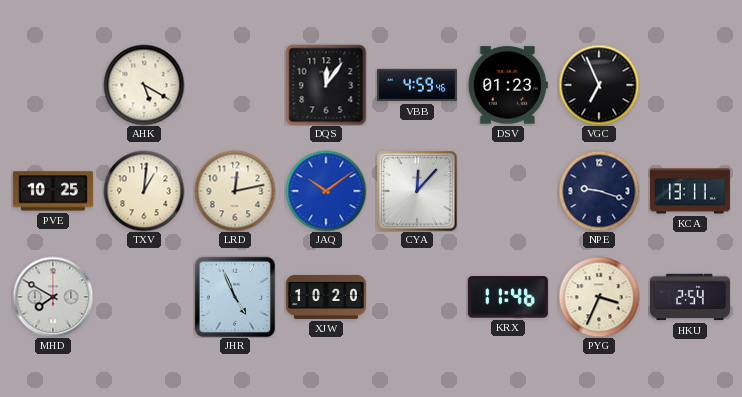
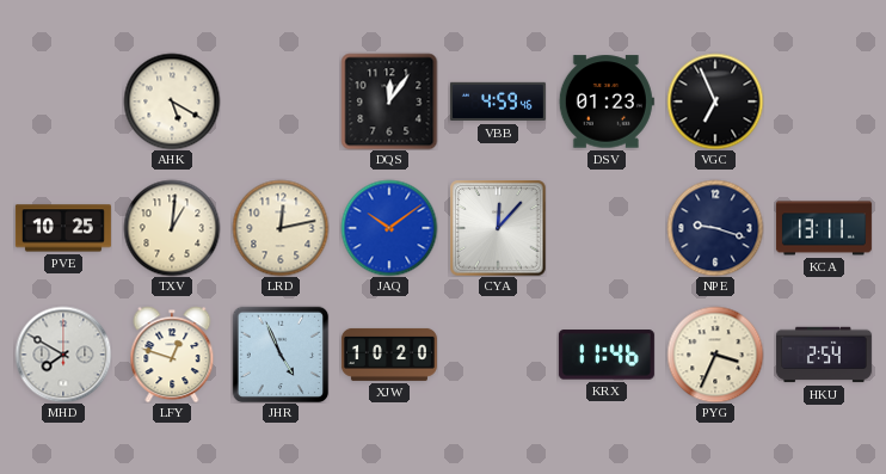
LFY: none -> 12:48 (172, 355)
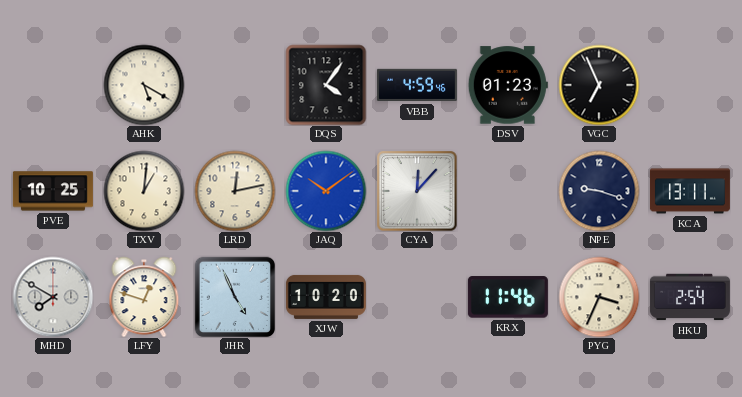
DQS: 12:06 -> 4:06 (326, 85)
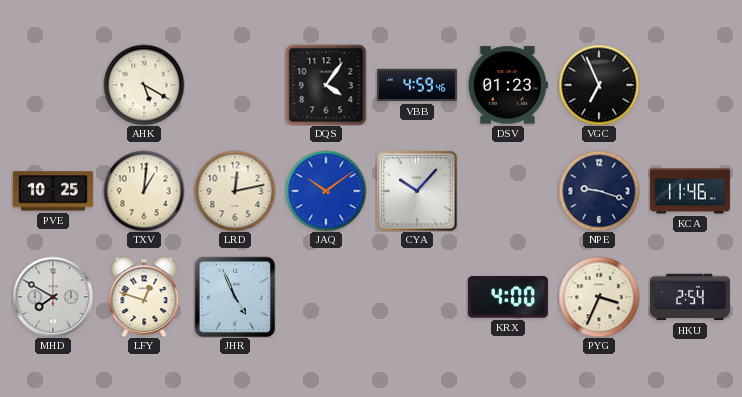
CYA: 12:07 -> 10:07 (417, 191)
KCA: 13:11 -> 11:46 (690, 191)
XJW: 10:20 -> none (326, 297)
KRX: 11:46 -> 4:00 (508, 297)
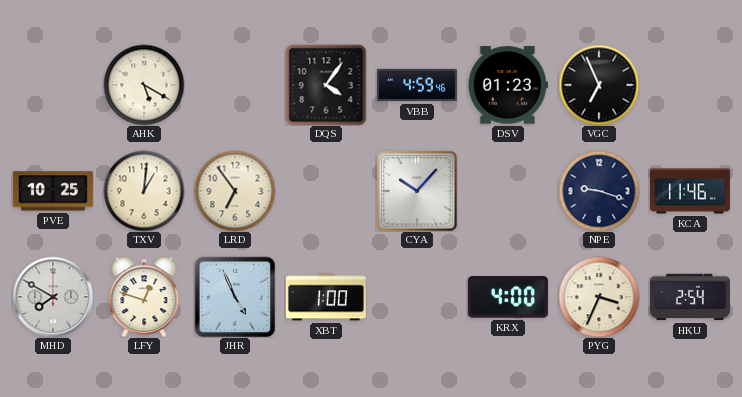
LRD: 12:13 -> 6:54 (235, 191)
JAQ: 10:09 -> none (326, 191)
XBT: none -> 1:00 (326, 297)
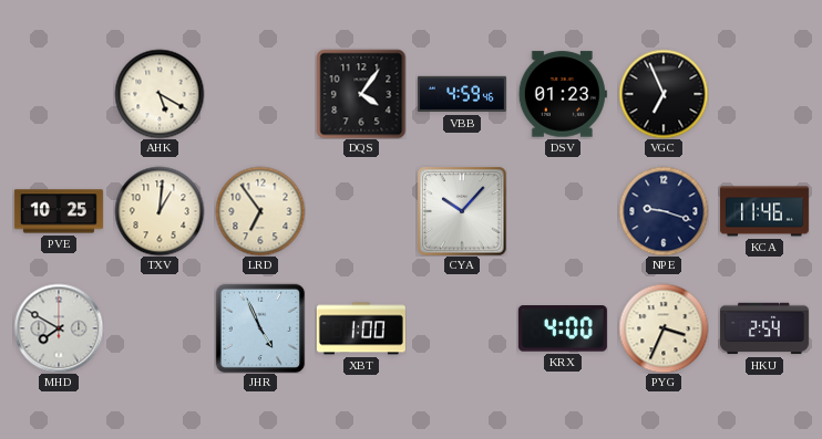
LFY: 12:48 -> none (144, 297)
